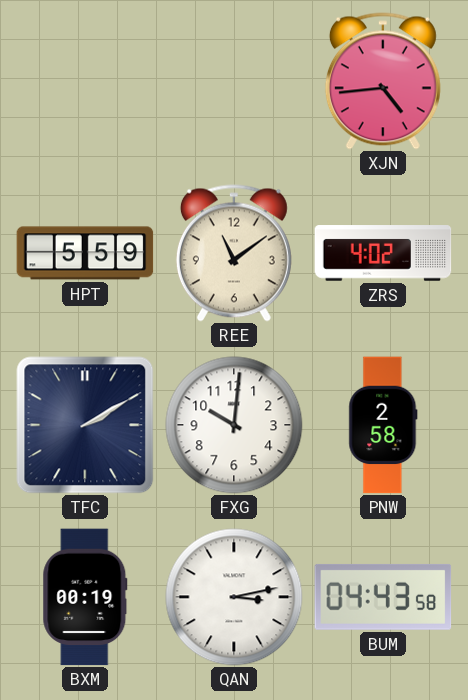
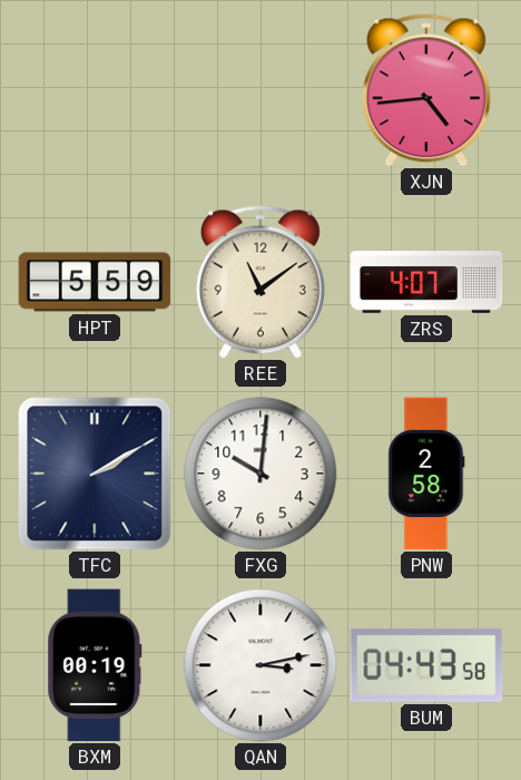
ZRS: 4:02 -> 4:07 (426, 282)
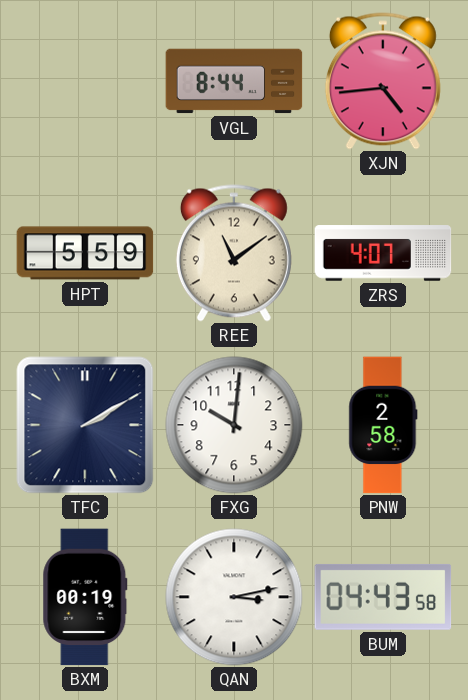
VGL: none -> 8:44 (234, 81)
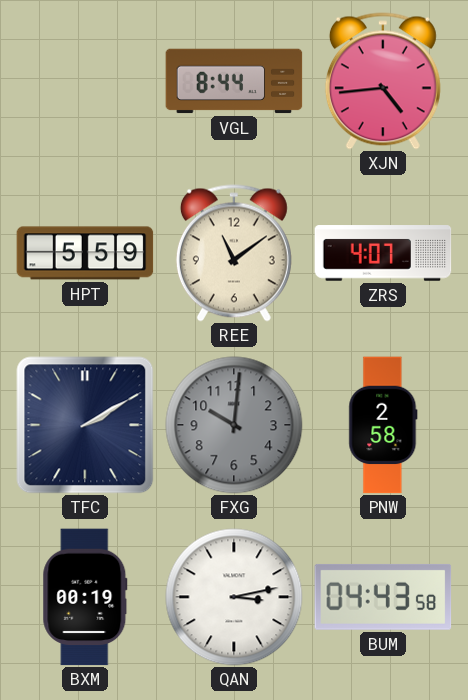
FXG dial: white -> grey (234, 425)
